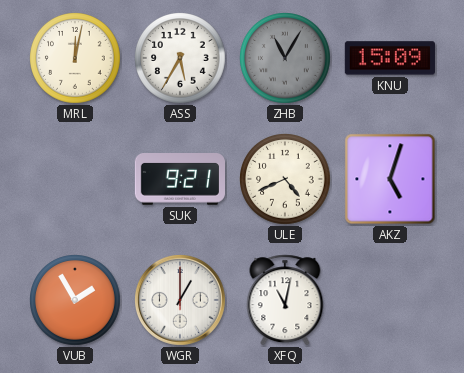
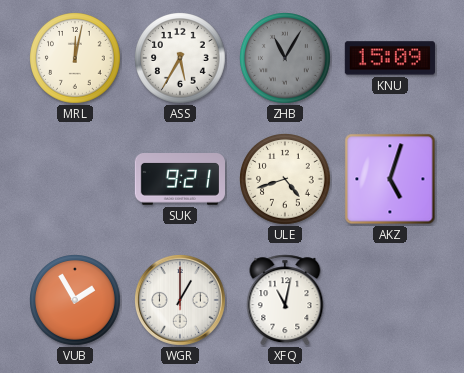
ULE: 4:41 -> 4:42 (286, 180)
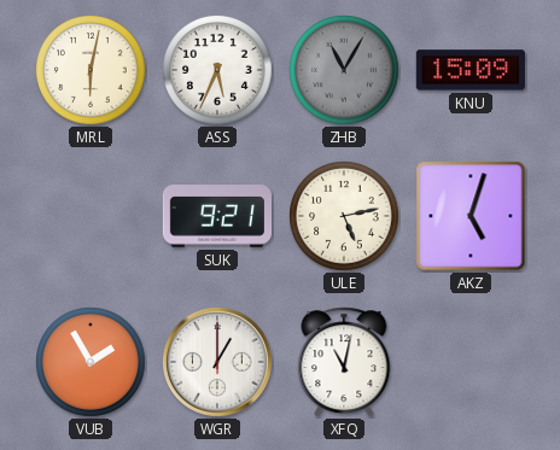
MRL: 12:02 -> 6:02 (92, 71)
ASS: 5:35 -> 5:34 (218, 71)
ULE: 4:42 -> 5:13 (345, 217)
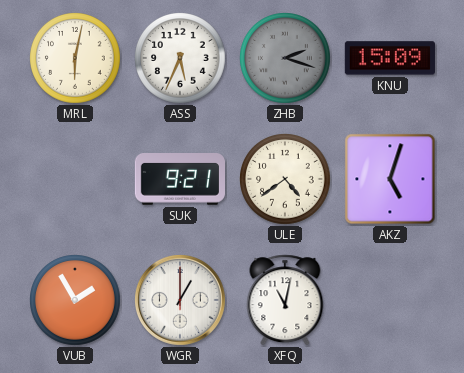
ZHB: 11:05 -> 2:18 (286, 59)
ULE: 5:13 -> 4:39 (286, 180)
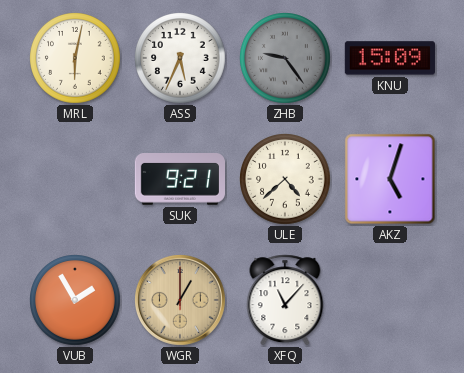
ZHB: 2:18 -> 9:24 (286, 59)
ULE: 4:39 -> 4:38 (286, 180)
WGR dial: white -> champagne (181, 301)
XFQ: 11:02 -> 11:07 (285, 300)
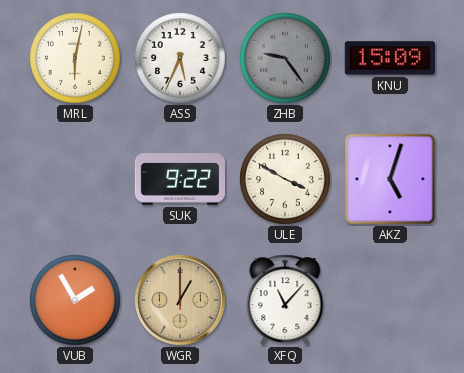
SUK: 9:21 -> 9:22 (179, 180)
ULE: 4:38 -> 3:50 (286, 180)
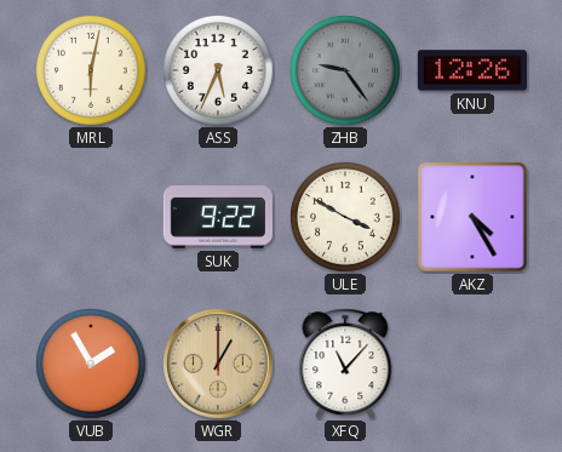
KNU: 15:09 -> 12:26 (472, 70)
AKZ: 5:03 -> 4:25 (472, 217)
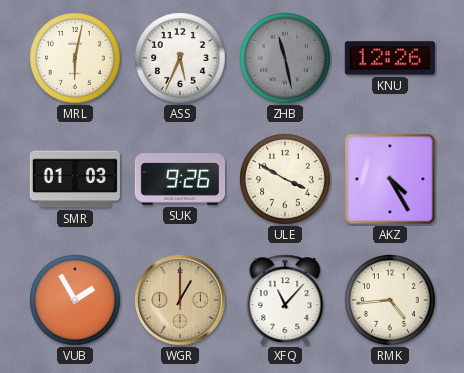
ZHB: 9:24 -> 11:28 (286, 59)
SMR: none -> 01:03 (75, 179)
SUK: 9:22 -> 9:26 (179, 180)
RMK: none -> 4:44 (391, 301)
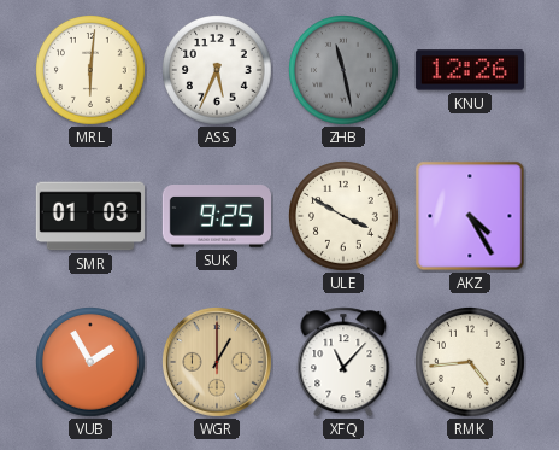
MRL: 6:02 -> 6:01 (92, 71)
SUK: 9:26 -> 9:25 (216, 217)
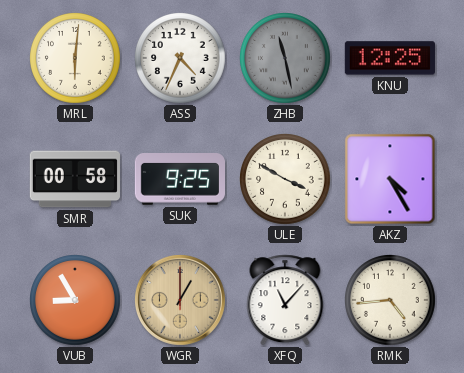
ASS: 5:34 -> 4:34 (181, 59)
KNU: 12:26 -> 12:25 (390, 58)
SMR: 01:03 -> 00:58 (75, 179)
VUB: 1:55 -> 8:55 (76, 301)
